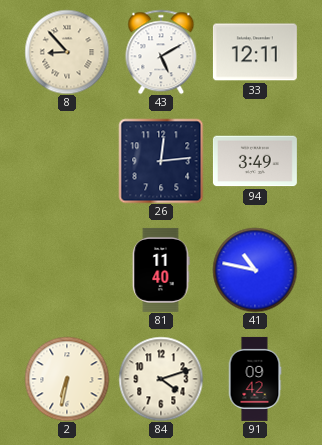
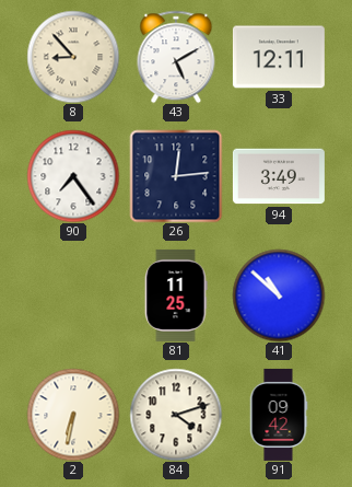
90: none -> 7:24 (73, 176)
81: 11:40 -> 11:25 (176, 295)
41: 10:47 -> 10:52 (279, 295)
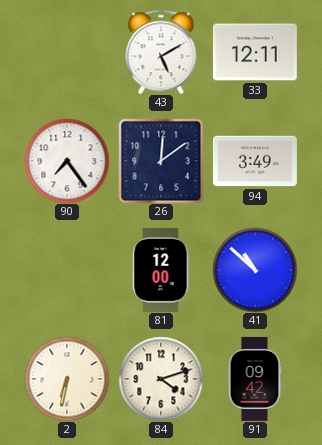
8: 8:53 -> none (73, 57)
26: 12:14 -> 12:09 (161, 161)
81: 11:25 -> 12:00 (161, 270)
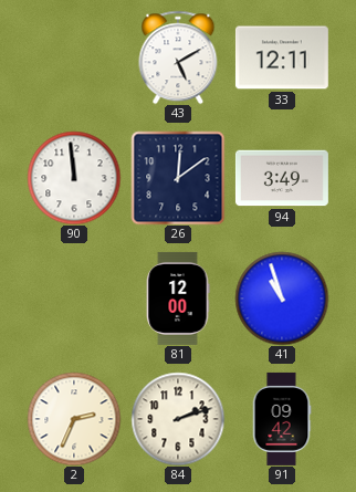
90: 7:24 -> 11:59 (74, 178)
41: 10:52 -> 10:57 (282, 299)
2: 6:32 -> 2:34 (74, 419)
84: 4:12 -> 2:12 (178, 419)
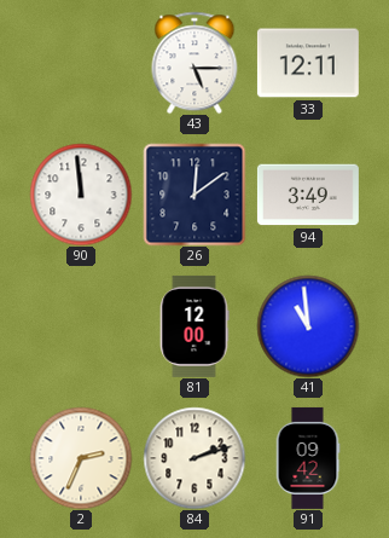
43: 5:10 -> 5:15 (194, 63)
41: 10:57 -> 10:59 (308, 326)
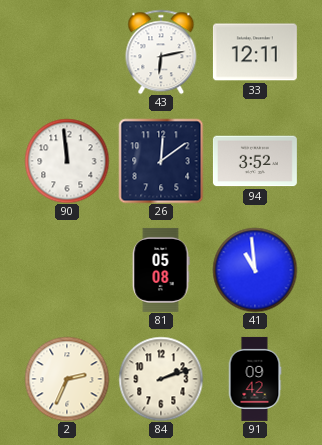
43: 5:15 -> 6:13 (161, 52)
94: 3:49 -> 3:52 (255, 161)
81: 12:00 -> 05:08 (161, 270)
